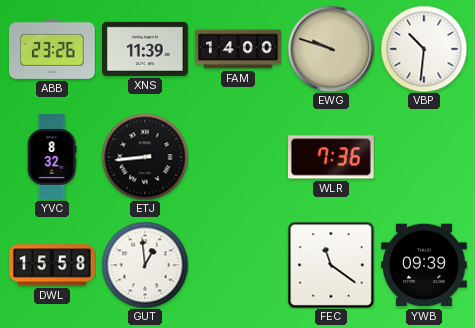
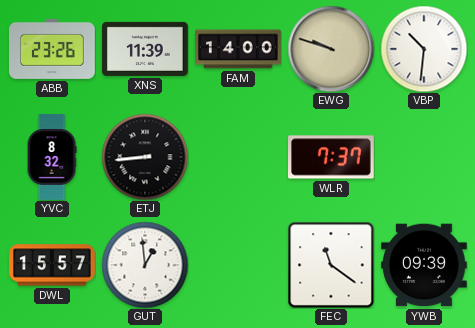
WLR: 7:36 -> 7:37 (331, 157)
DWL: 15:58 -> 15:57 (52, 265)
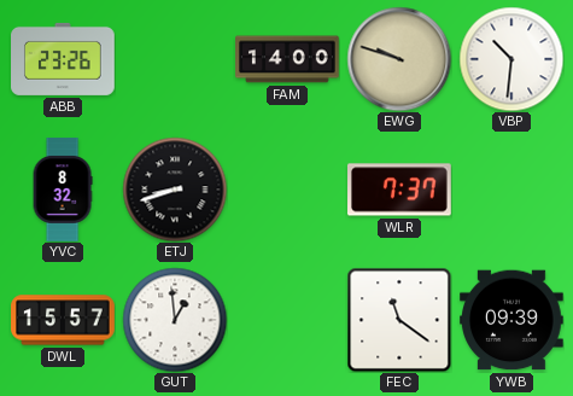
XNS: 11:39 -> none (145, 49)
ETJ: 8:44 -> 8:42 (175, 190)
